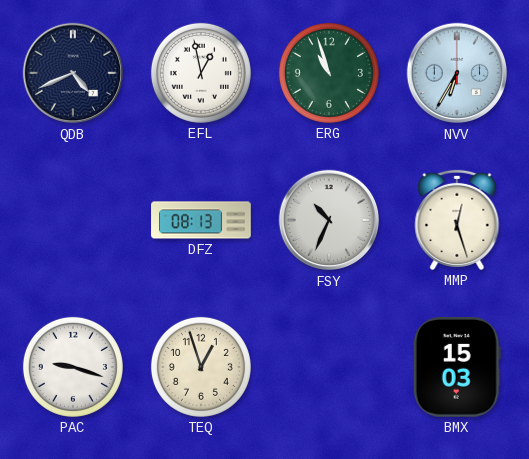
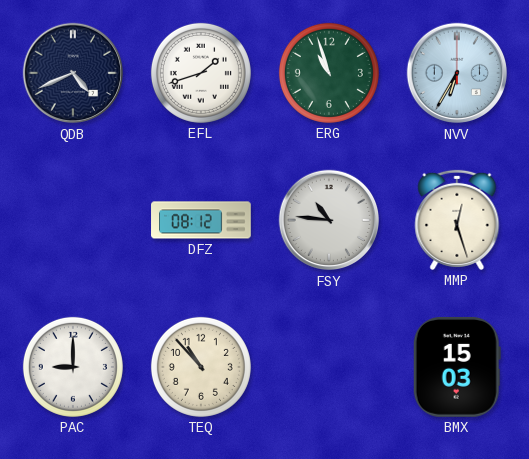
EFL: 12:58 -> 1:42 (201, 73)
DFZ: 08:13 -> 08:12 (201, 220)
FSY: 10:34 -> 10:46 (329, 220)
PAC: 9:18 -> 9:00 (73, 367)
TEQ: 12:57 -> 10:53 (201, 367)
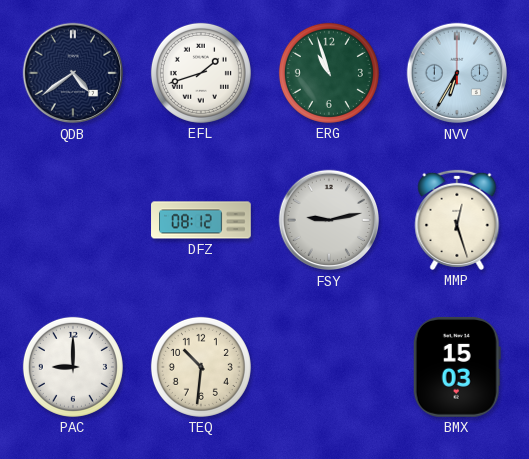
QDB: 4:41 -> 4:39 (73, 73)
FSY: 10:46 -> 9:13 (329, 220)
TEQ: 10:53 -> 10:31 (201, 367)
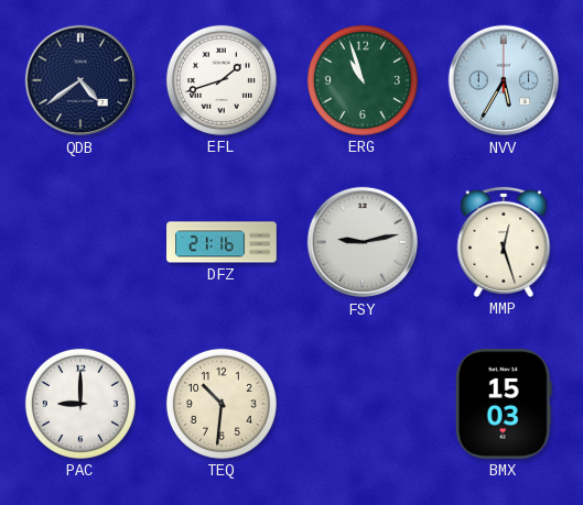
NVV: 6:35 -> 5:35 (504, 80)
DFZ: 08:12 -> 21:16 (222, 242)
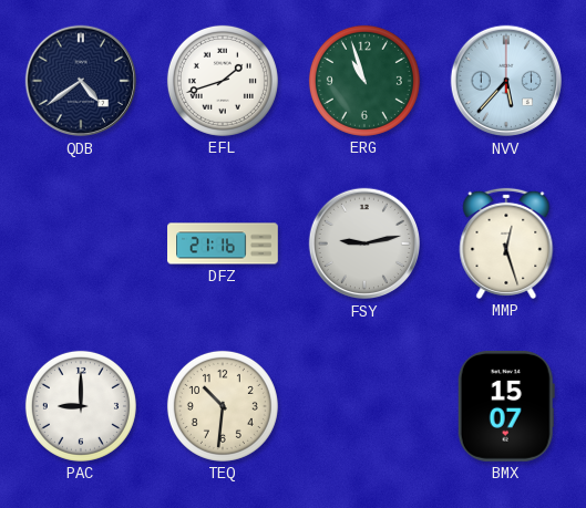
NVV: 5:35 -> 5:37 (506, 81)
BMX: 15:03 -> 15:07 (506, 406)
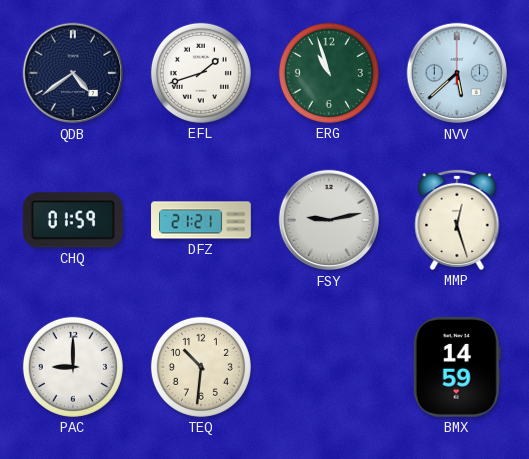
NVV: 5:37 -> 5:38 (457, 73)
CHQ: none -> 01:59 (73, 220)
DFZ: 21:16 -> 21:21 (201, 220)
BMX: 15:07 -> 14:59 (457, 367)
